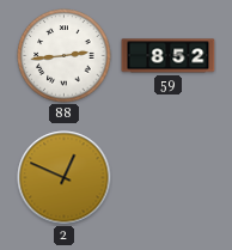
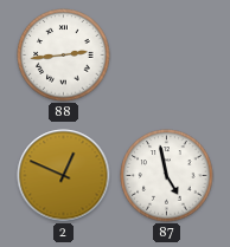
59: 8:52 -> none (169, 56)
87: none -> 4:58 (167, 176)
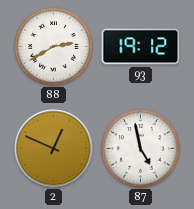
88: 2:44 -> 2:40 (54, 47)
93: none -> 19:12 (141, 47)
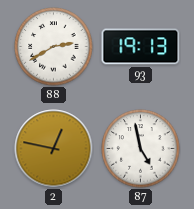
93: 19:12 -> 19:13 (141, 47)
2: 12:49 -> 12:47 (54, 149)
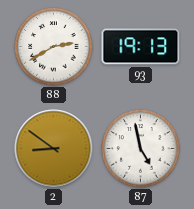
2: 12:47 -> 8:51 (54, 149)
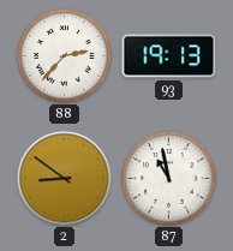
88: 2:40 -> 2:37 (65, 56)
87: 4:58 -> 10:58 (169, 179)
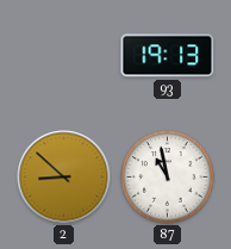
88: 2:37 -> none (65, 56)
2: 8:51 -> 8:52 (64, 178)
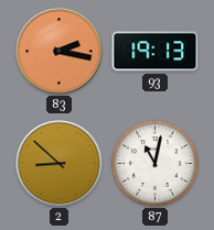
83: none -> 2:17 (60, 52)
87: 10:58 -> 11:02 (156, 164)
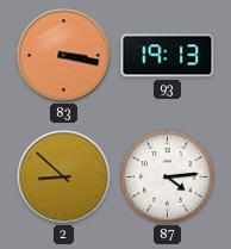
83: 2:17 -> 3:17 (64, 56)
87: 11:02 -> 4:14 (168, 178)
